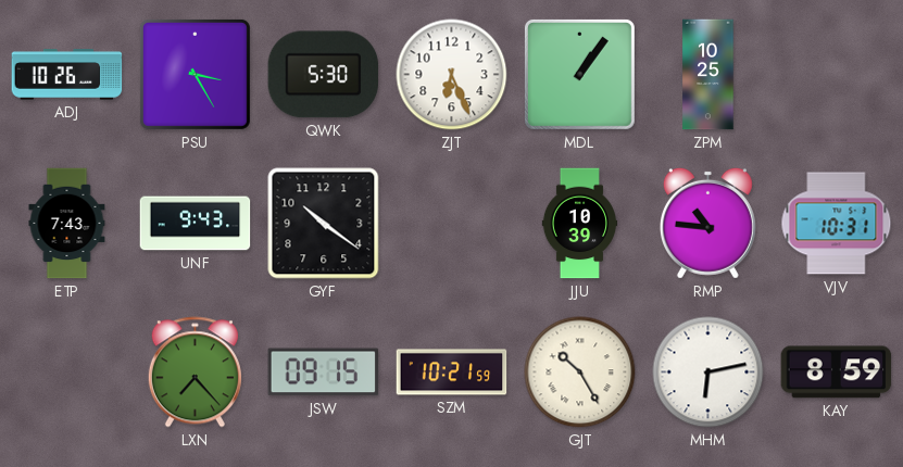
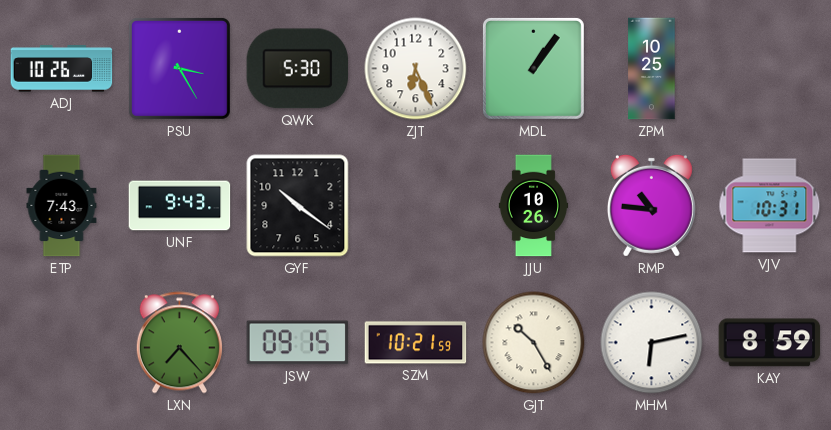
JJU: 10:39 -> 10:26 (534, 206)
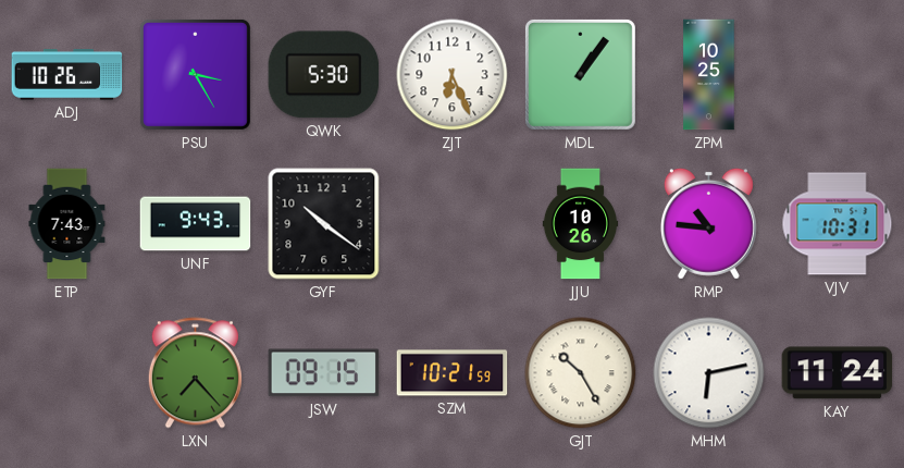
KAY: 8:59 -> 11:24 (838, 373)
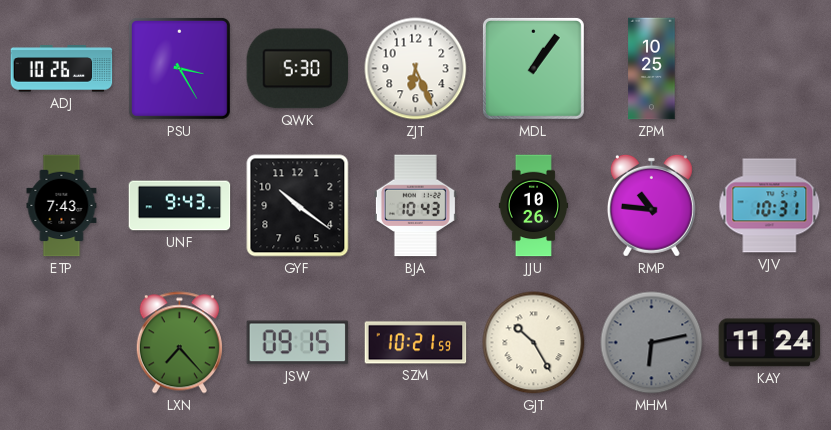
BJA: none -> 10:43 (415, 206)
MHM dial: white -> grey (652, 343)
